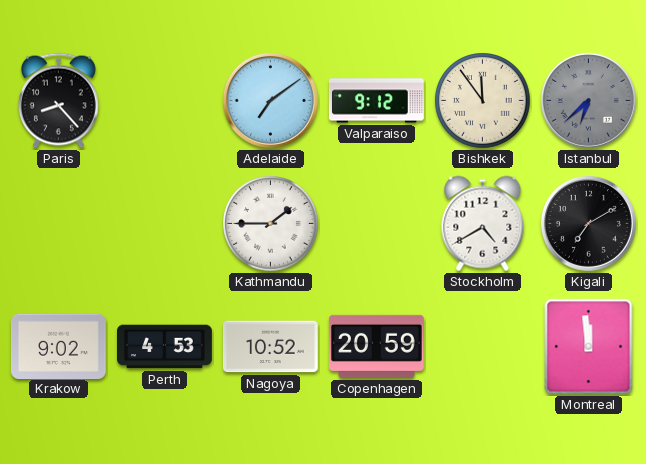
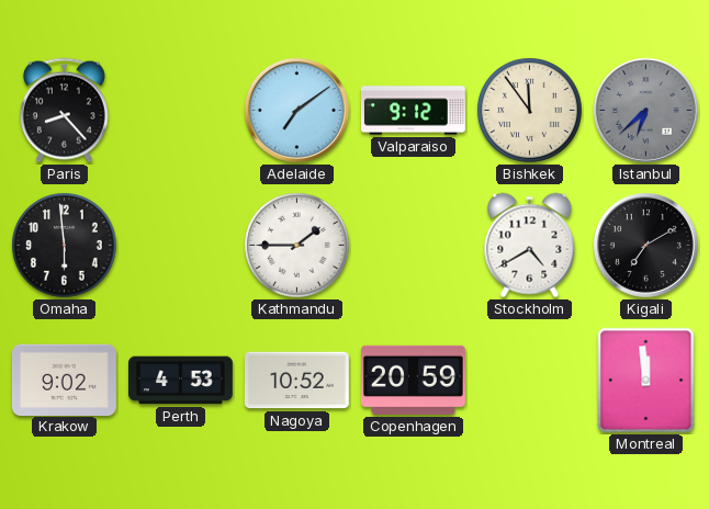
Omaha: none -> 5:59 (65, 246)
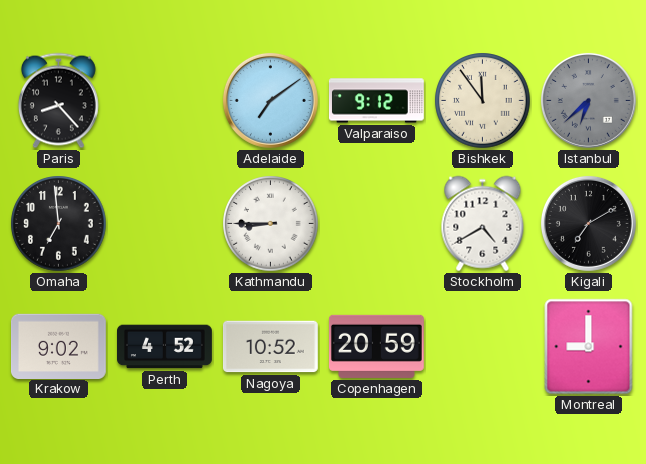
Omaha: 5:59 -> 6:59 (59, 224)
Kathmandu: 1:45 -> 8:45 (271, 224)
Perth: 4:53 -> 4:52 (165, 347)
Montreal: 11:59 -> 9:00 (589, 347)
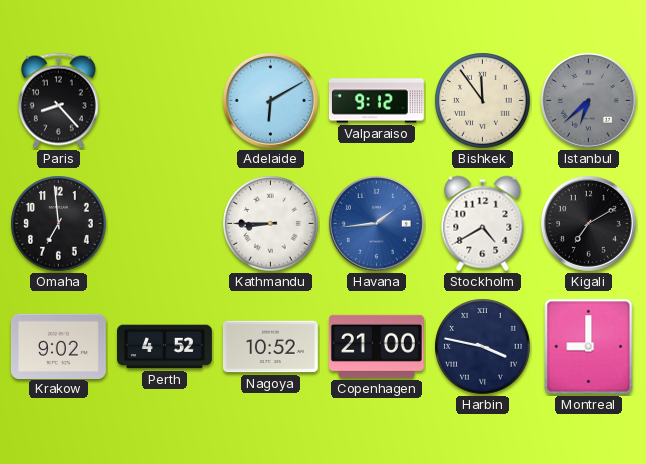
Adelaide: 7:09 -> 6:10 (270, 100)
Havana: none -> 1:44 (376, 223)
Copenhagen: 20:59 -> 21:00 (376, 346)
Harbin: none -> 3:47 (483, 347)
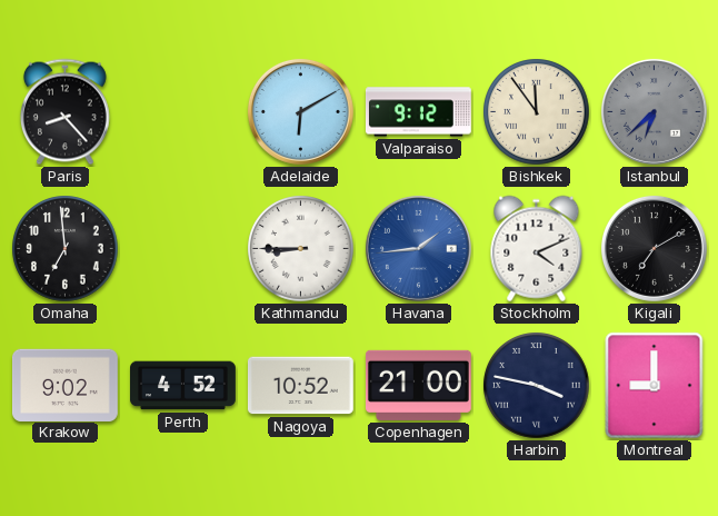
Stockholm: 4:40 -> 4:11 (537, 249)
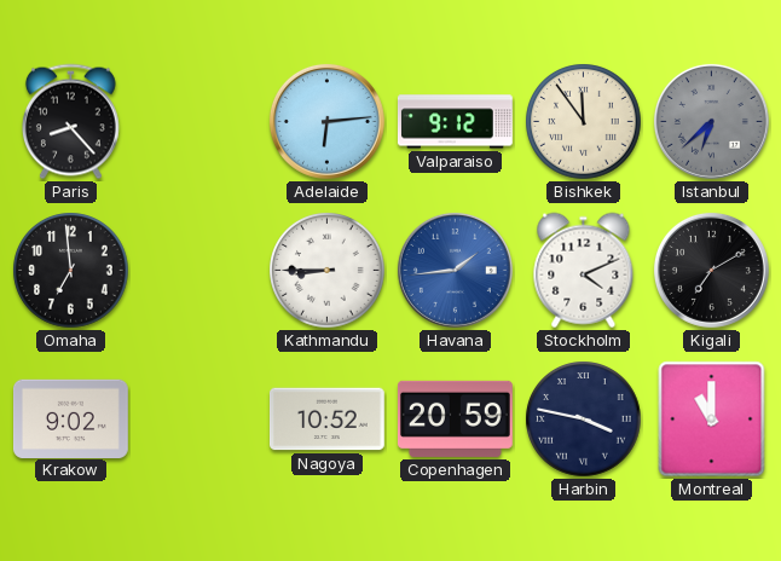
Adelaide: 6:10 -> 6:14 (326, 121)
Perth: 4:52 -> none (183, 386)
Copenhagen: 21:00 -> 20:59 (455, 418)
Montreal: 9:00 -> 11:00 (712, 420)
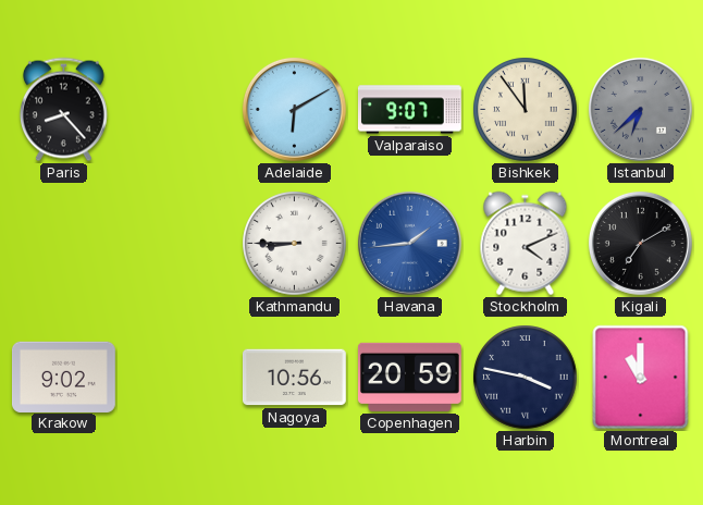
Adelaide: 6:14 -> 6:10 (294, 109)
Valparaiso: 9:12 -> 9:07 (409, 110)
Omaha: 6:59 -> none (71, 271)
Nagoya: 10:52 -> 10:56 (294, 378)
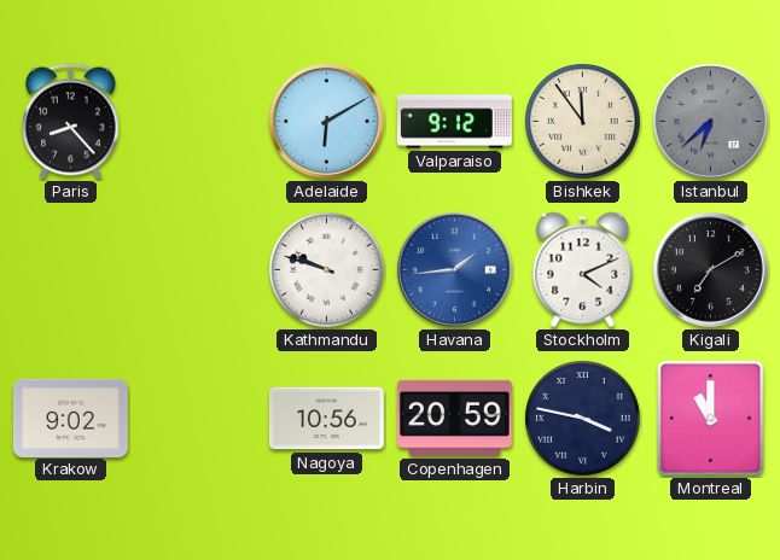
Valparaiso: 9:07 -> 9:12 (454, 122)
Kathmandu: 8:45 -> 9:48 (327, 270)
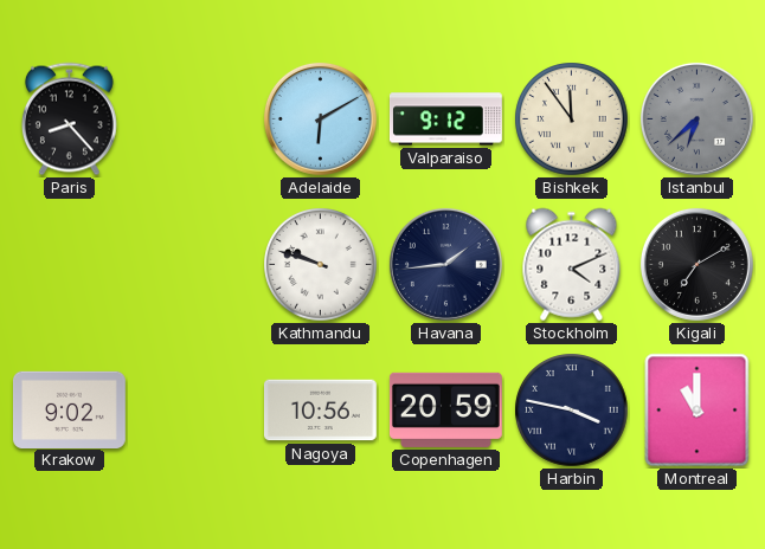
Havana dial: blue -> navy (445, 264)
